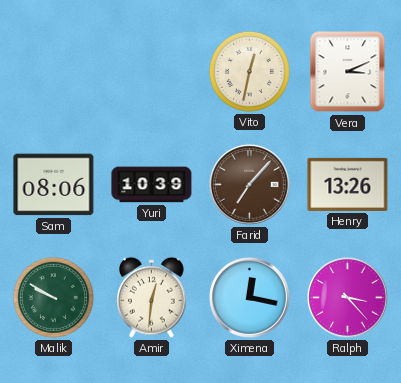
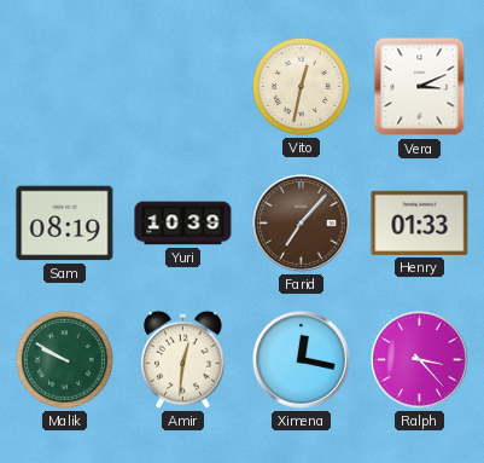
Sam: 08:06 -> 08:19 (65, 224)
Henry: 13:26 -> 01:33 (420, 222)
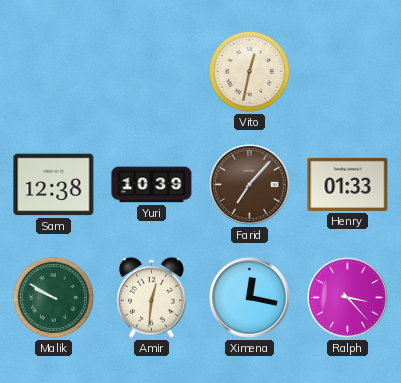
Vera: 3:11 -> none (420, 87)
Sam: 08:19 -> 12:38 (54, 185)
